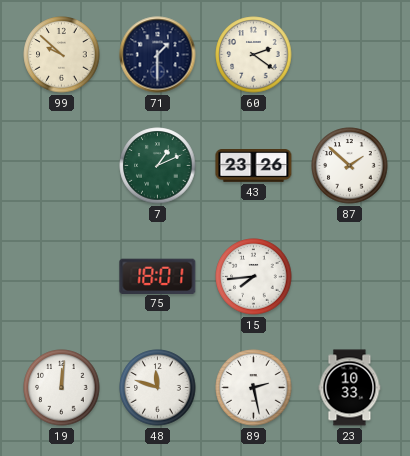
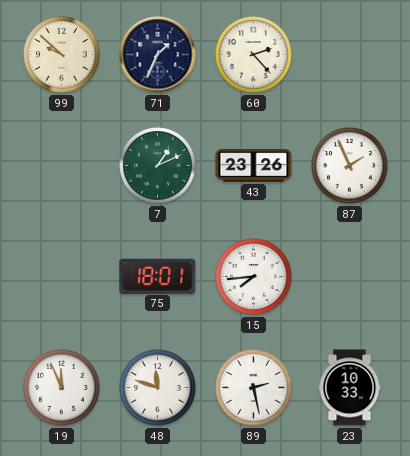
71: 1:30 -> 1:34 (158, 55)
60: 2:21 -> 2:23 (254, 55)
87: 1:52 -> 1:56 (350, 166)
19: 12:01 -> 11:56 (62, 388)
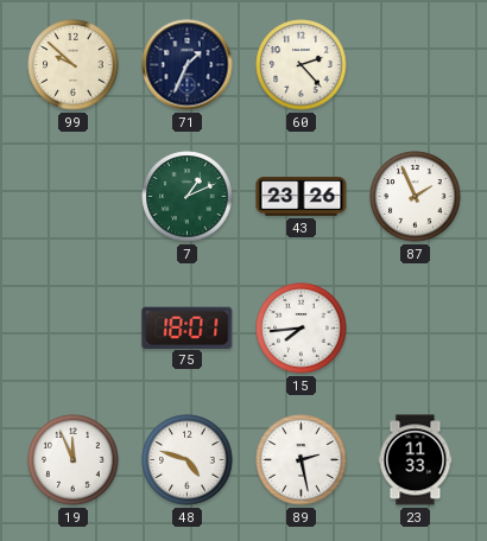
48: 11:48 -> 4:48 (188, 460)
23: 10:33 -> 11:33 (416, 460)
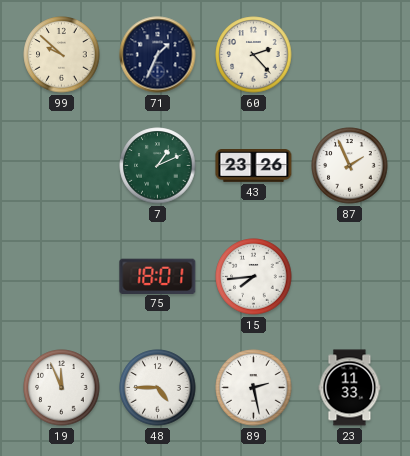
48: 4:48 -> 4:45 (158, 388)
